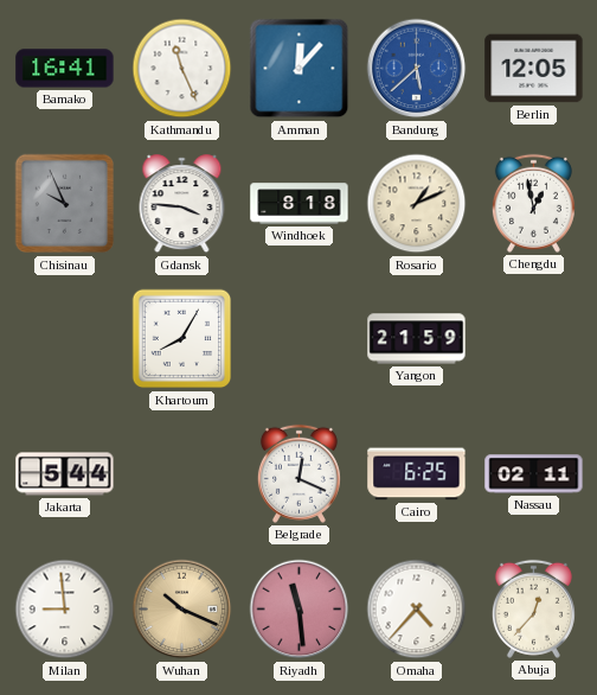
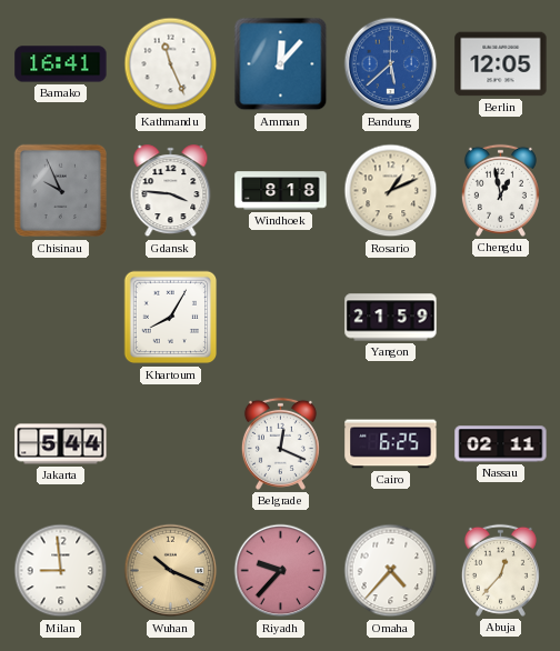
Riyadh: 11:29 -> 9:37 (281, 571)
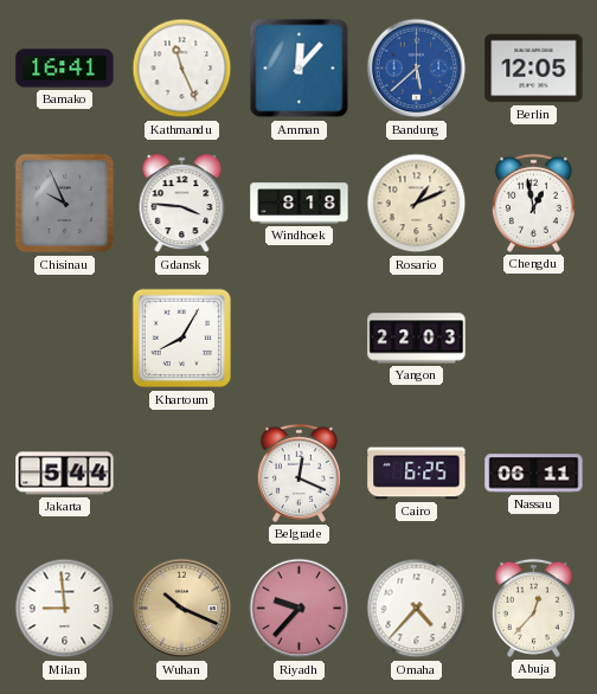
Yangon: 21:59 -> 22:03 (417, 339)
Nassau: 02:11 -> 06:11 (534, 474)
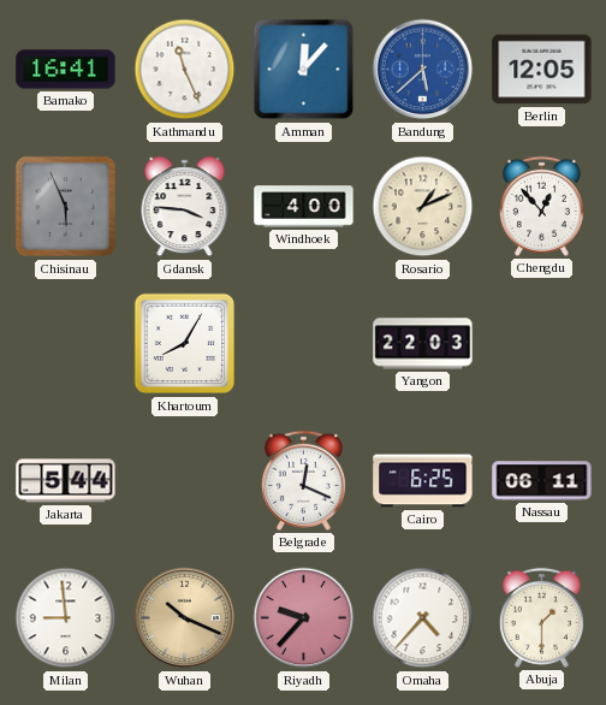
Chisinau: 9:56 -> 5:56 (66, 207)
Windhoek: 8:18 -> 4:00 (304, 207)
Chengdu: 12:58 -> 12:53 (541, 206)
Abuja: 12:37 -> 1:30 (541, 617)
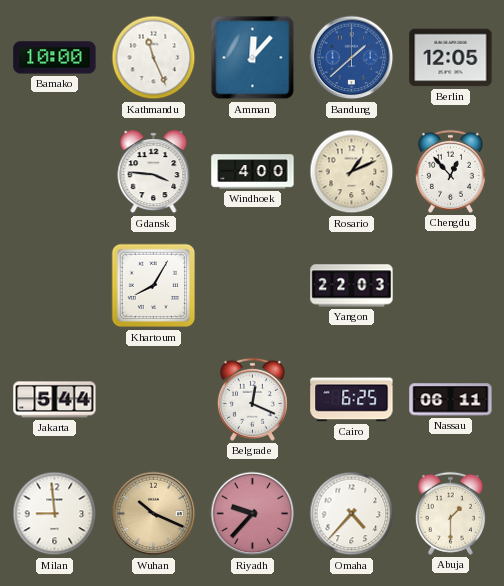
Bamako: 16:41 -> 10:00 (55, 58)
Bandung: 5:38 -> 1:38 (352, 58)
Chisinau: 5:56 -> none (66, 207)
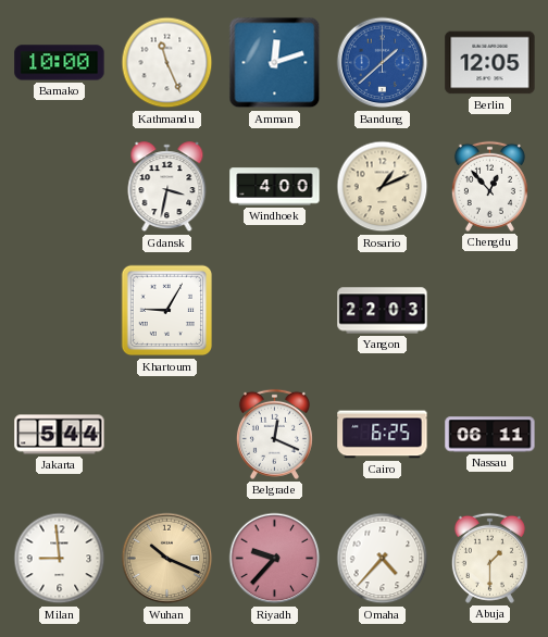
Amman: 12:07 -> 12:12 (275, 63)
Gdansk: 3:46 -> 3:32 (167, 187)
Khartoum: 8:05 -> 9:05 (167, 311)
